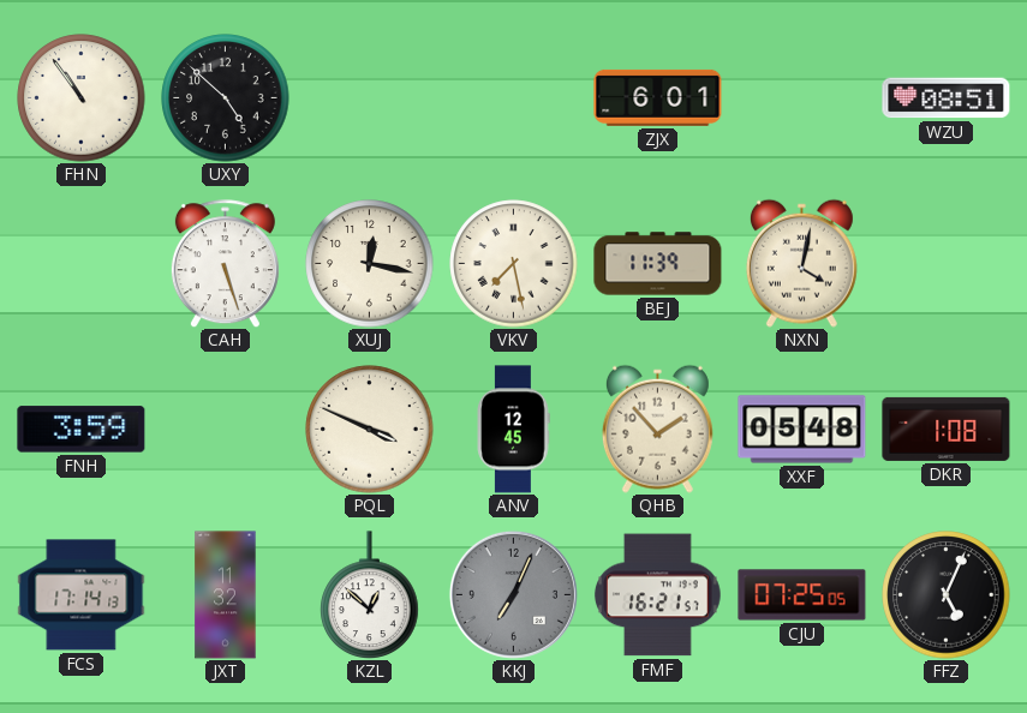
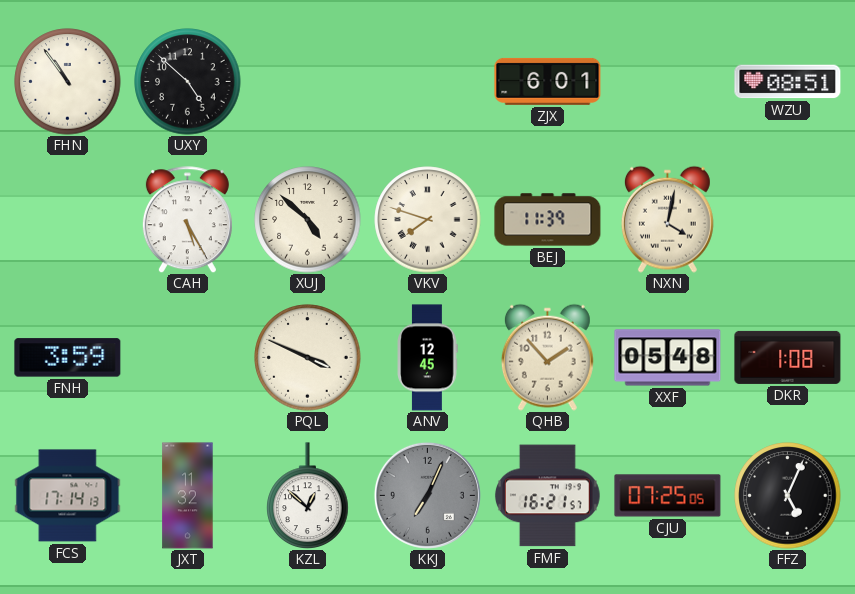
CAH: 5:27 -> 5:25 (187, 220)
XUJ: 12:17 -> 4:52 (308, 220)
VKV: 7:28 -> 7:48 (428, 220)
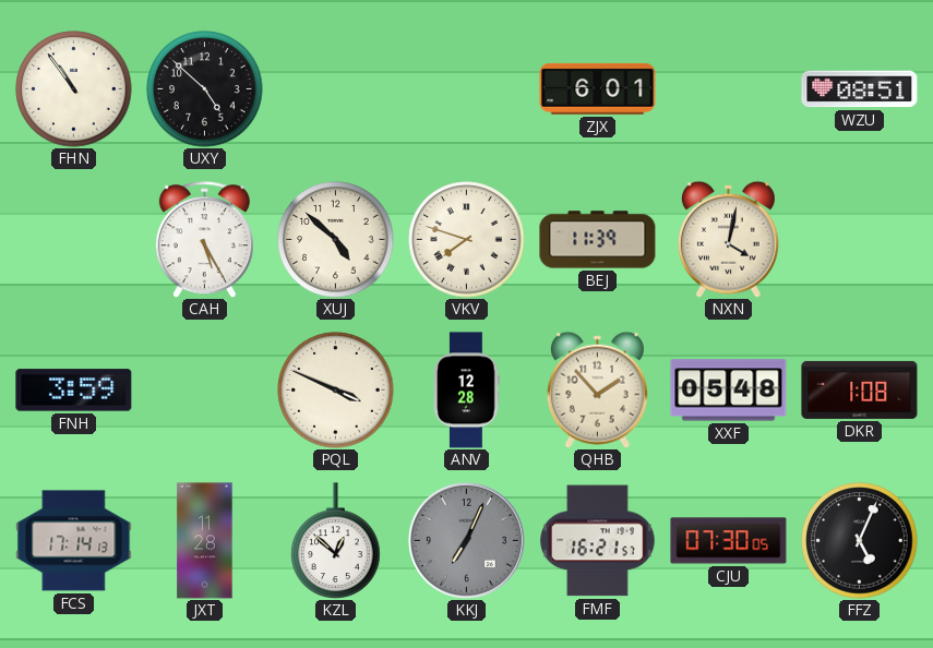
ANV: 12:45 -> 12:28 (466, 391)
JXT: 11:32 -> 11:28 (205, 541)
CJU: 07:25 -> 07:30 (729, 541)
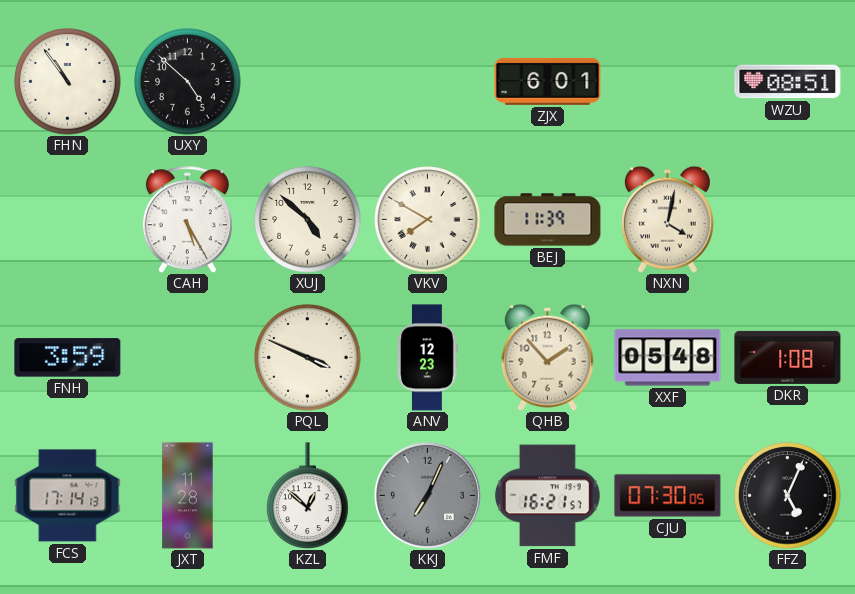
VKV: 7:48 -> 7:50 (428, 220)
ANV: 12:28 -> 12:23 (427, 358)
